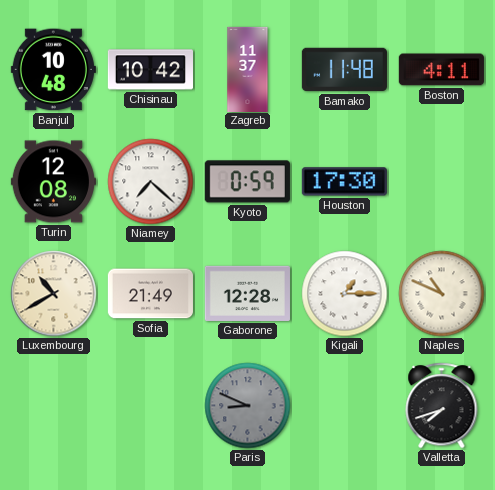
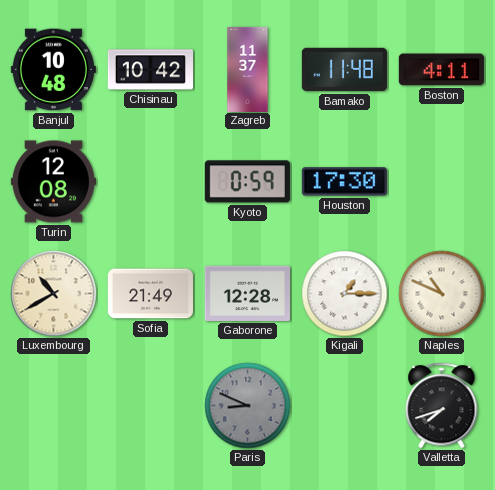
Niamey: 7:22 -> none (151, 182)
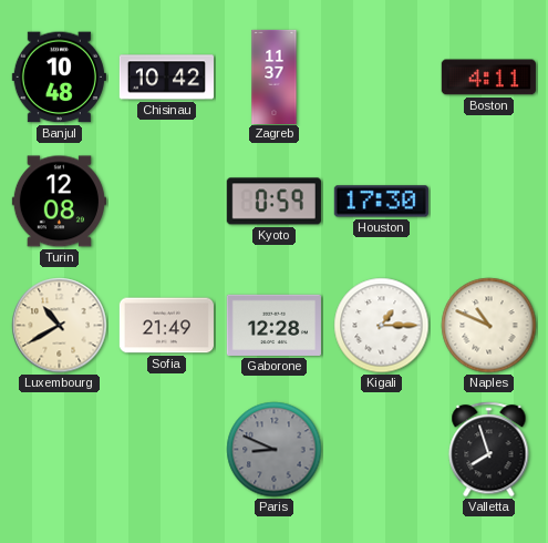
Bamako: 11:48 -> none (344, 70)
Valletta: 7:42 -> 7:57 (489, 450)
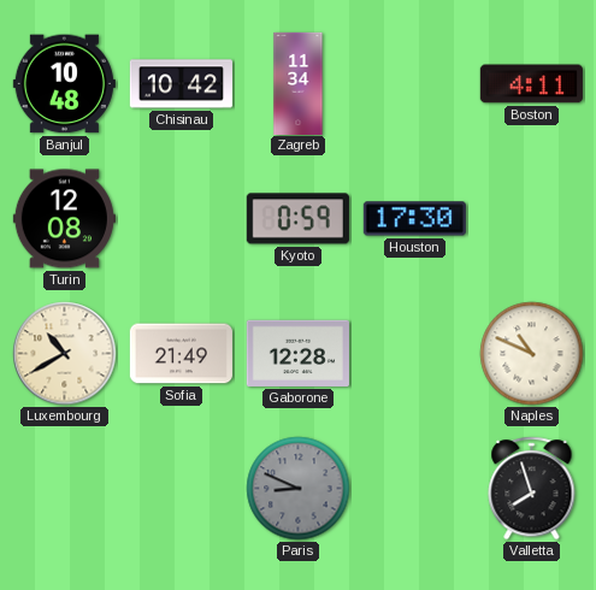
Zagreb: 11:37 -> 11:34 (299, 83)
Kigali: 1:15 -> none (382, 326)
